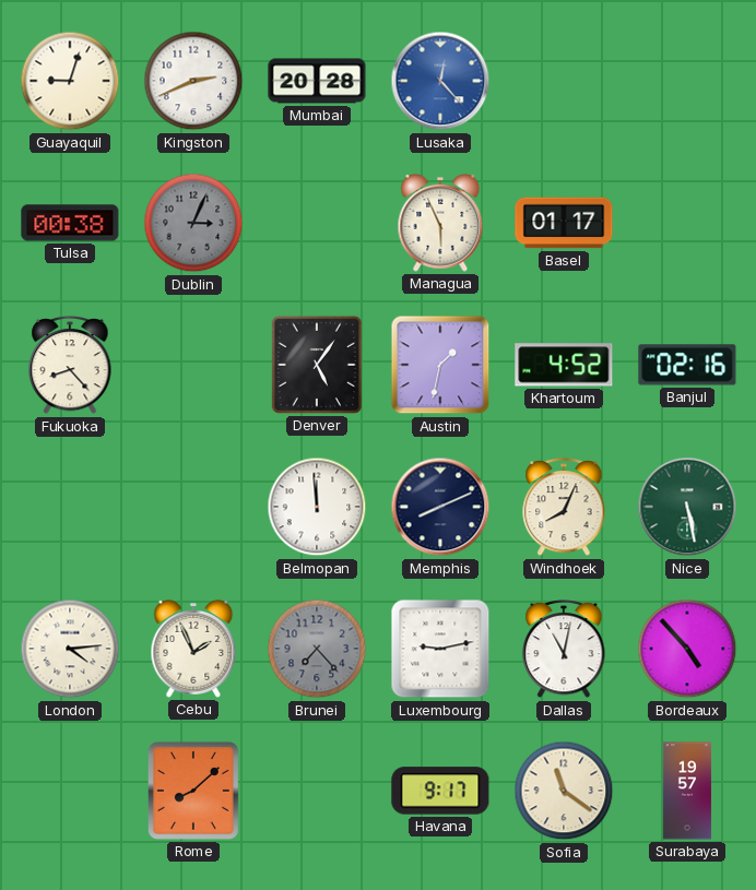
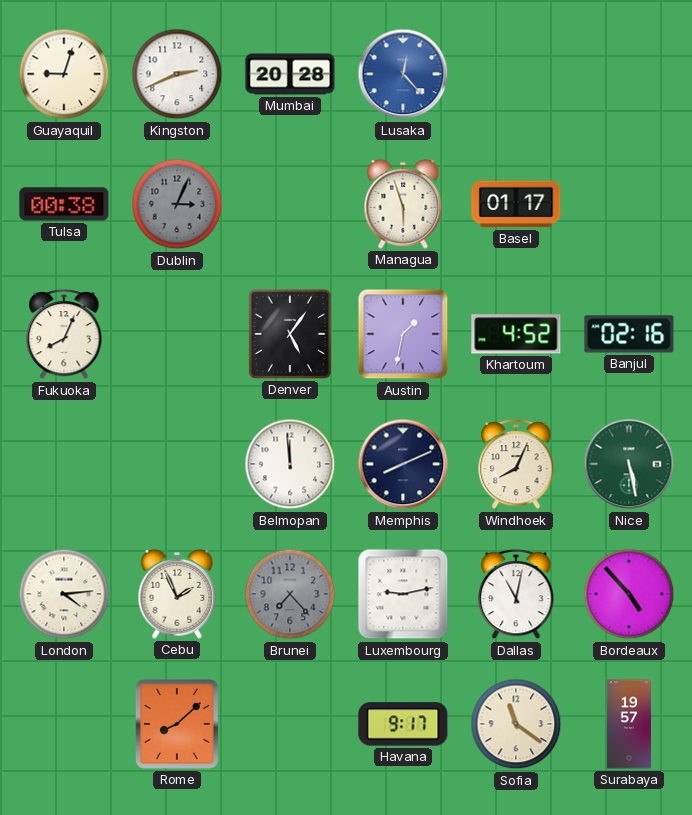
Managua: 5:56 -> 5:57 (403, 204)
Fukuoka: 8:23 -> 8:04 (64, 335)
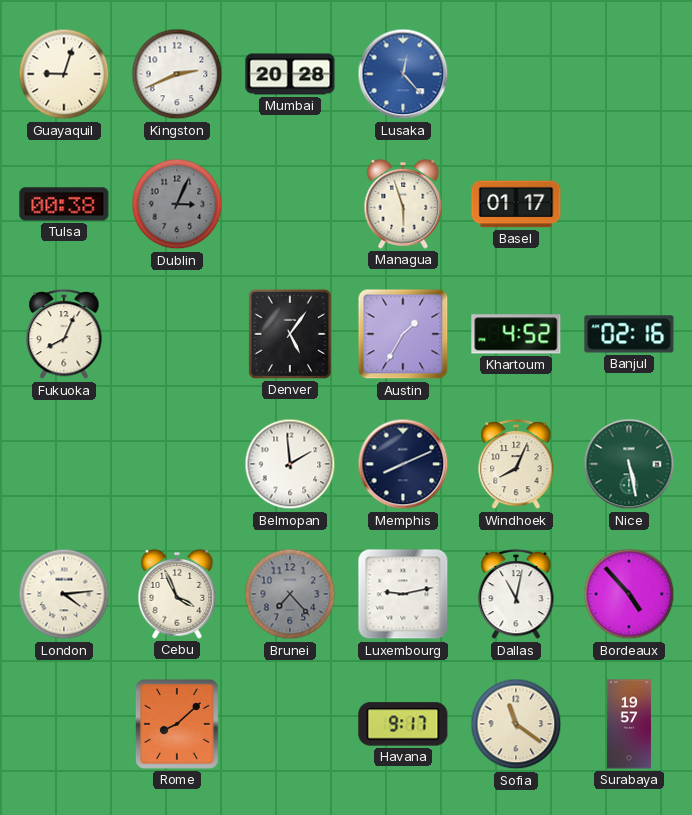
Austin: 1:32 -> 1:35 (403, 334)
Belmopan: 11:59 -> 1:59 (290, 464)
Cebu: 1:56 -> 3:56 (177, 594)
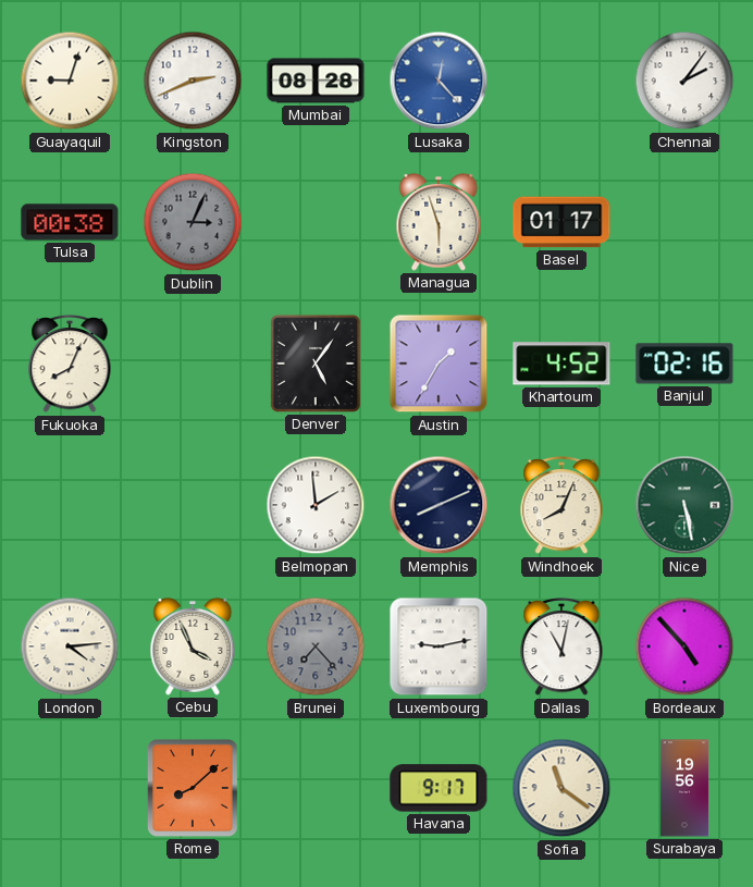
Mumbai: 20:28 -> 08:28 (316, 81)
Chennai: none -> 2:06 (684, 81)
Surabaya: 19:57 -> 19:56 (684, 788)
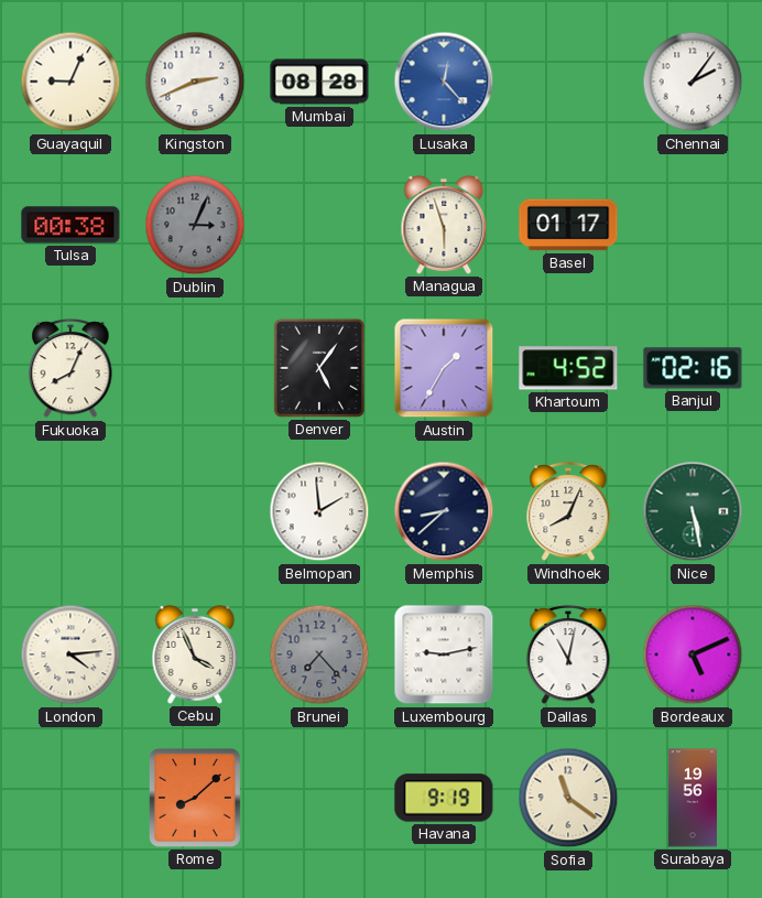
Guayaquil: 9:03 -> 9:04 (70, 82)
Memphis: 8:11 -> 8:38 (444, 511)
Bordeaux: 4:53 -> 5:11 (693, 654)
Havana: 9:17 -> 9:19 (444, 798)
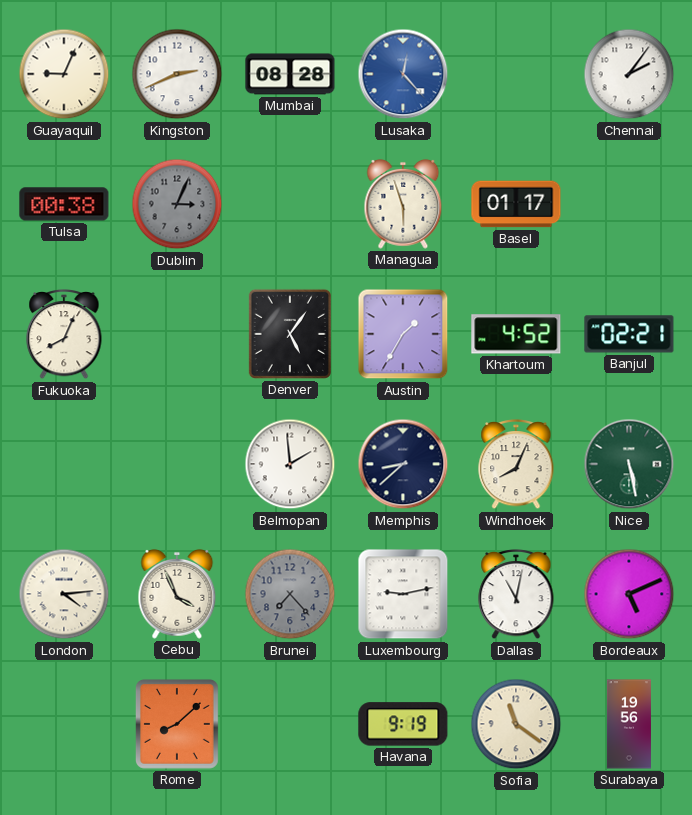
Banjul: 02:16 -> 02:21 (629, 334)
